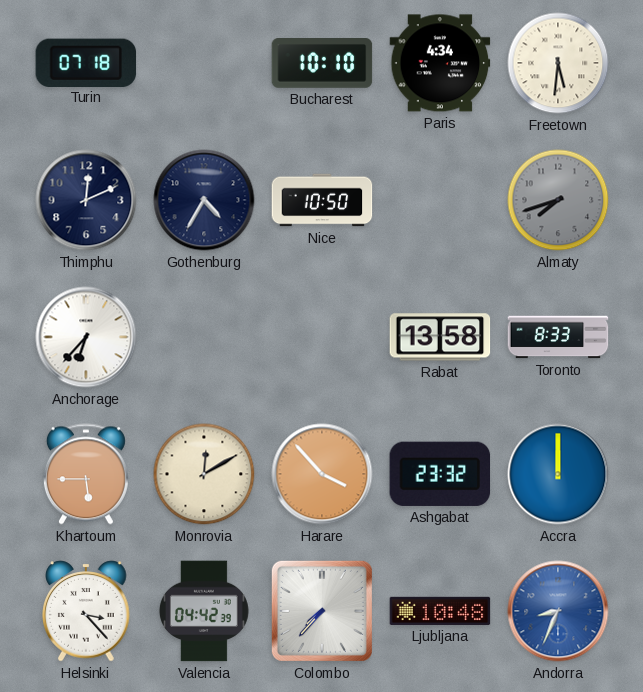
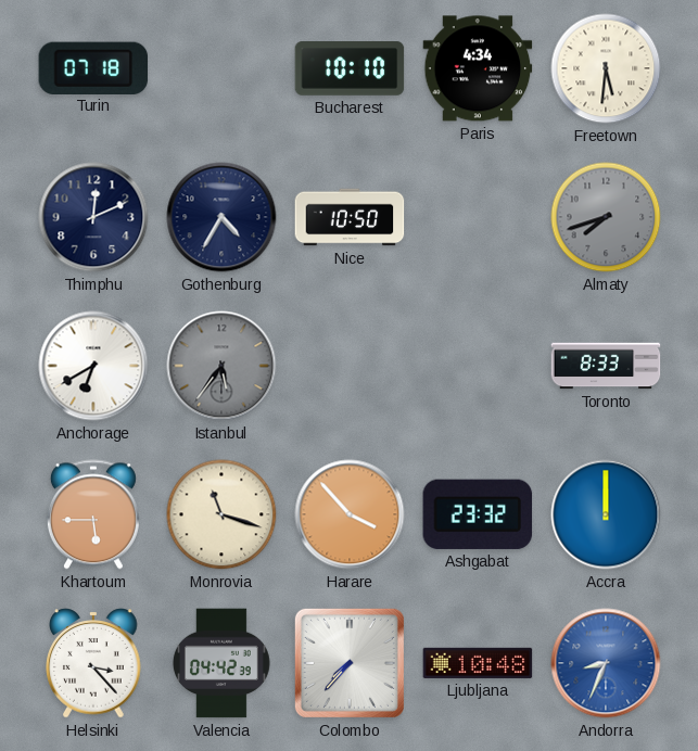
Anchorage: 6:37 -> 6:40 (93, 366)
Istanbul: none -> 5:36 (221, 366)
Rabat: 13:58 -> none (440, 337)
Monrovia: 12:10 -> 11:18 (221, 514)
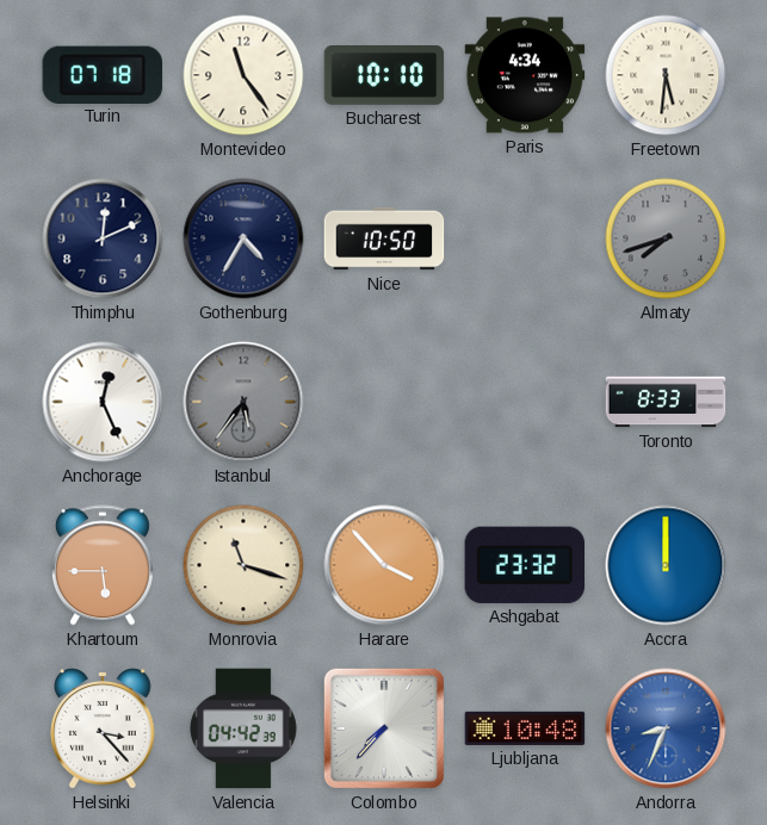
Montevideo: none -> 11:24 (243, 75)
Anchorage: 6:40 -> 12:26 (103, 402)
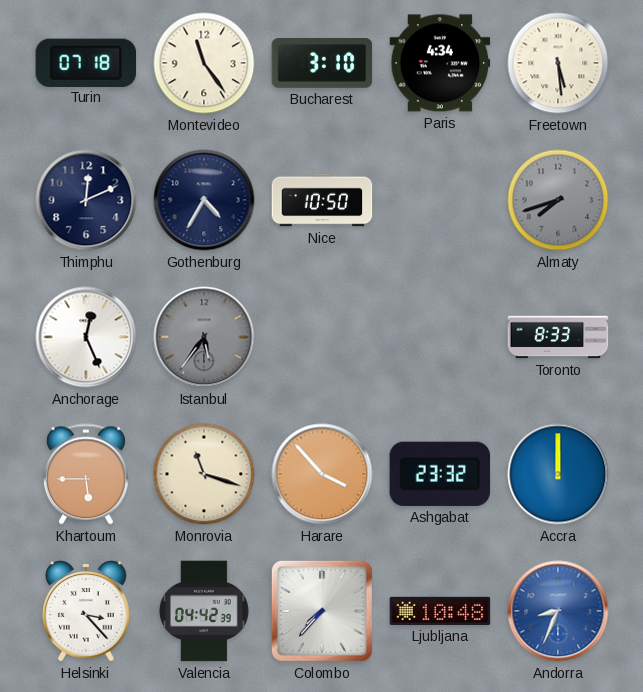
Bucharest: 10:10 -> 3:10 (322, 64)
Freetown: 5:31 -> 5:29 (558, 63)
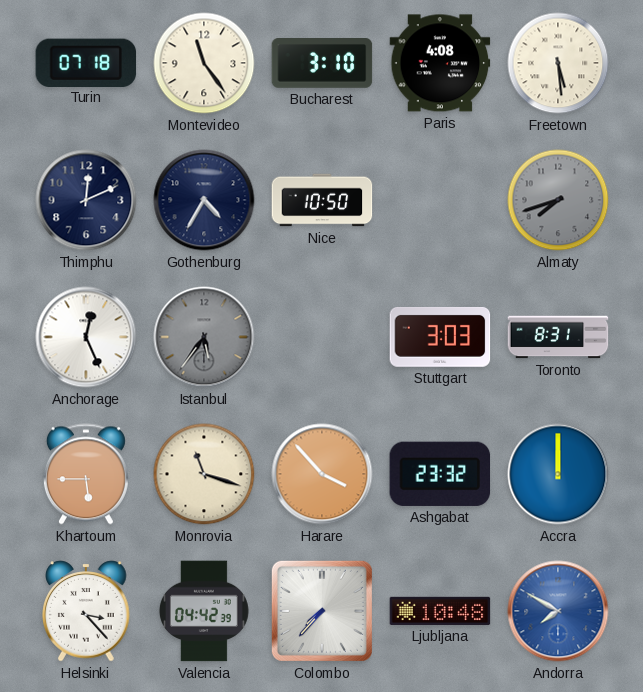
Paris: 4:34 -> 4:08 (440, 63)
Stuttgart: none -> 3:03 (440, 337)
Toronto: 8:33 -> 8:31 (558, 337)
Andorra: 8:34 -> 7:50 (558, 611)
